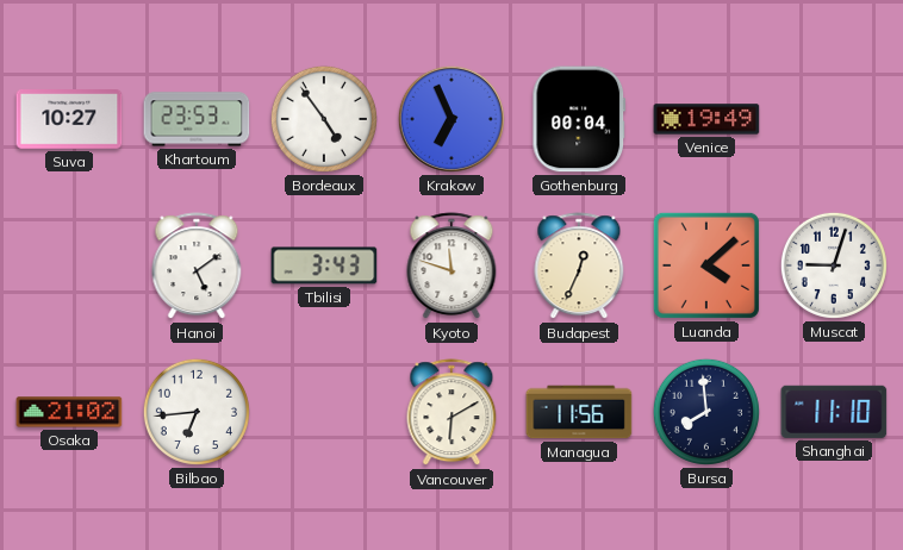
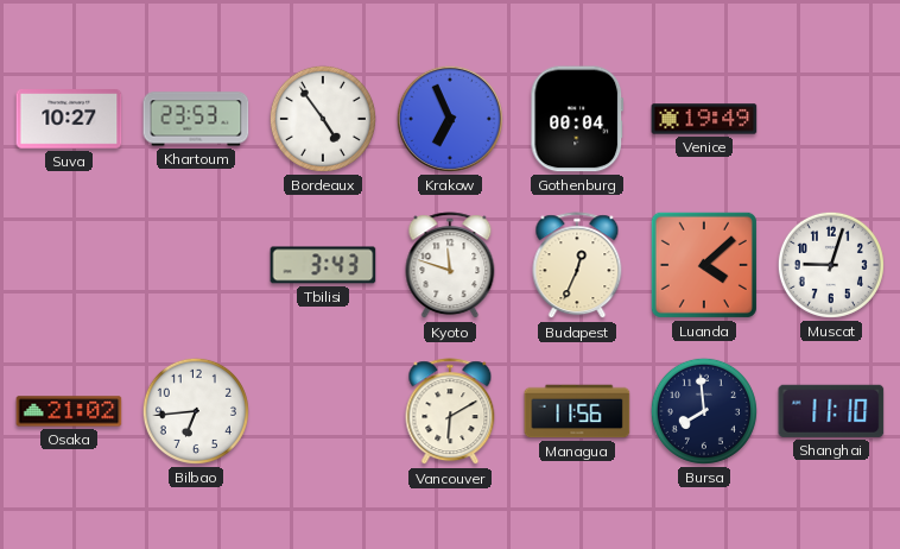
Hanoi: 5:09 -> none (197, 267)
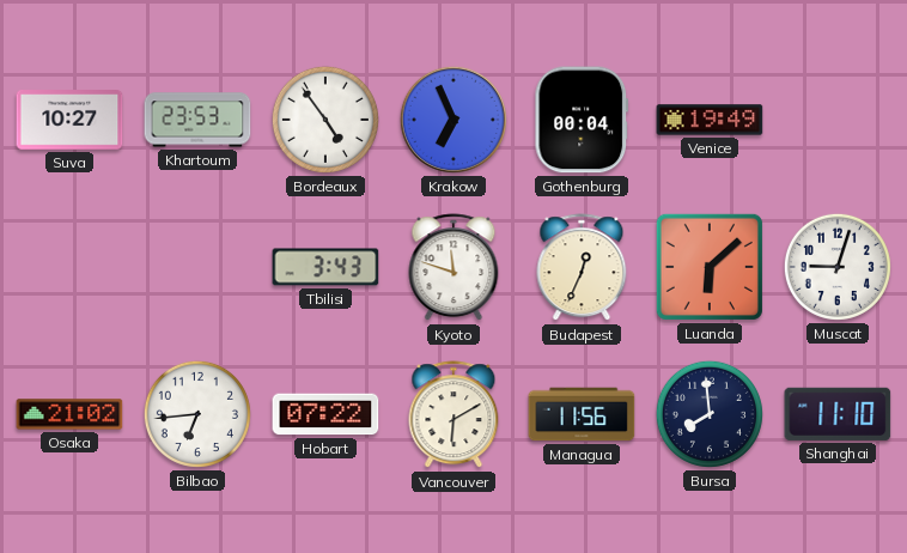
Luanda: 4:08 -> 6:08 (710, 267)
Hobart: none -> 07:22 (325, 414)
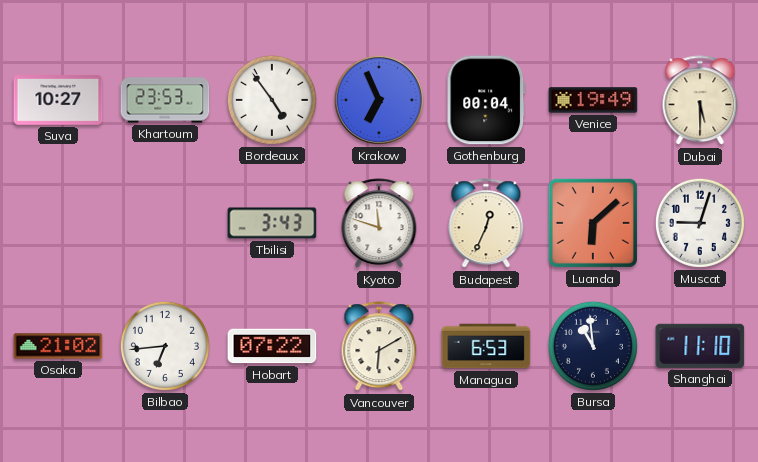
Dubai: none -> 5:30 (700, 101)
Managua: 11:56 -> 6:53 (486, 346)
Bursa: 7:59 -> 10:59 (593, 346)
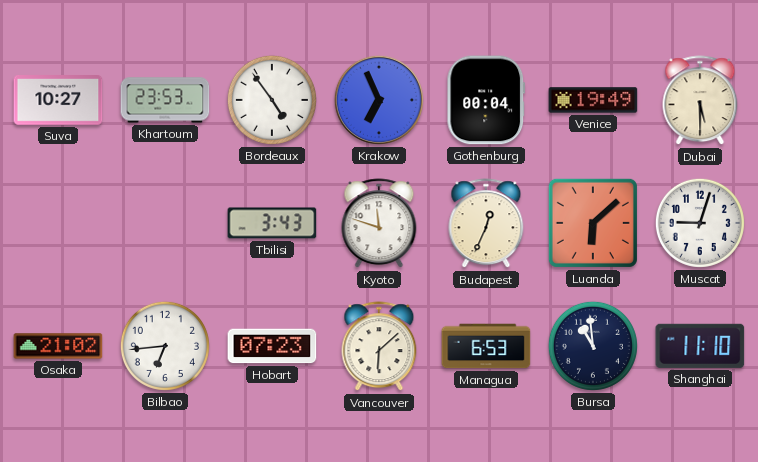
Hobart: 07:22 -> 07:23 (272, 346)
Vancouver: 6:10 -> 6:08 (379, 347)
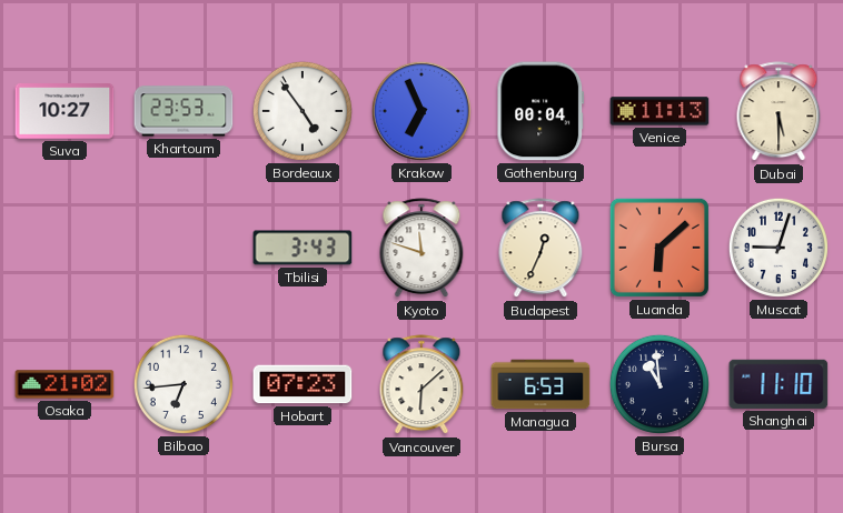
Venice: 19:49 -> 11:13 (659, 111)
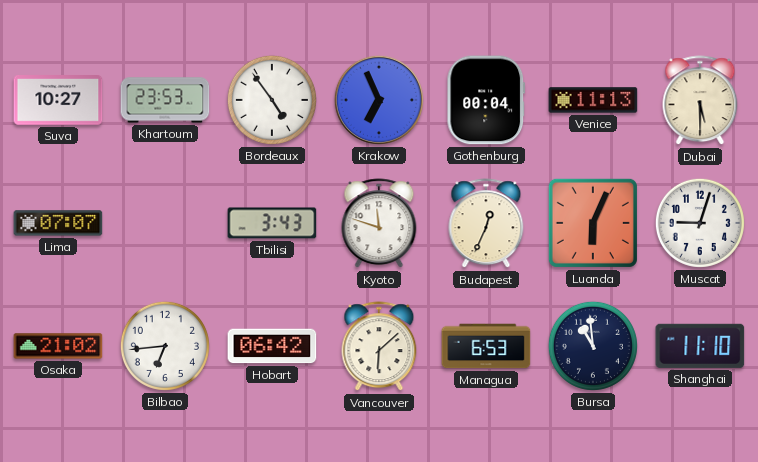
Lima: none -> 07:07 (58, 223)
Luanda: 6:08 -> 6:04 (593, 223)
Hobart: 07:23 -> 06:42 (272, 346)
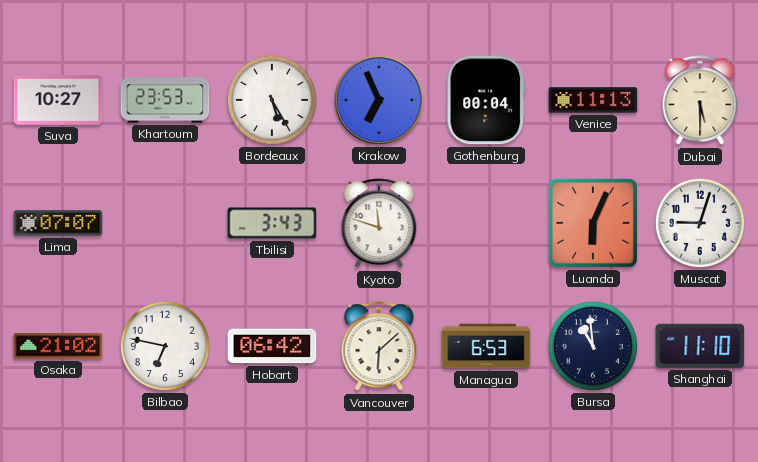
Bordeaux: 4:54 -> 5:25 (272, 100)
Budapest: 12:34 -> none (486, 224)
Bilbao: 6:44 -> 6:47 (165, 346)
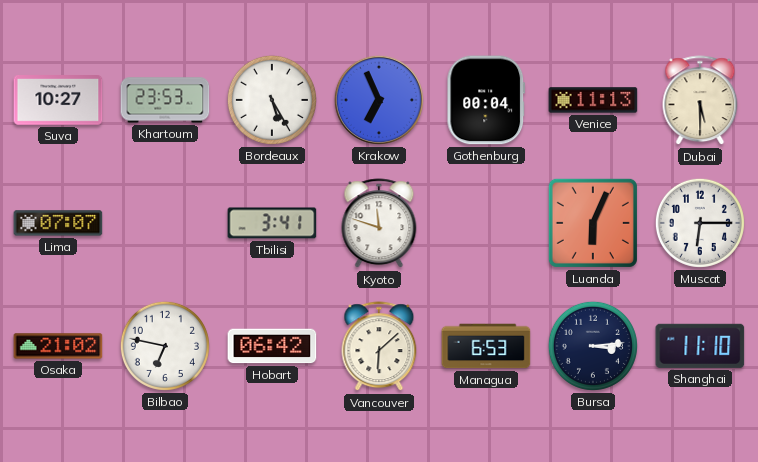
Tbilisi: 3:43 -> 3:41 (272, 223)
Muscat: 9:03 -> 6:15 (700, 223)
Bursa: 10:59 -> 3:14 (593, 346)
